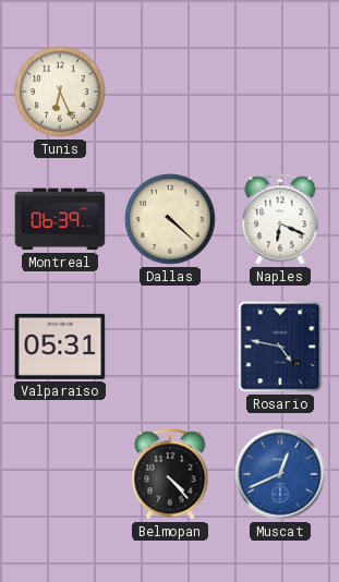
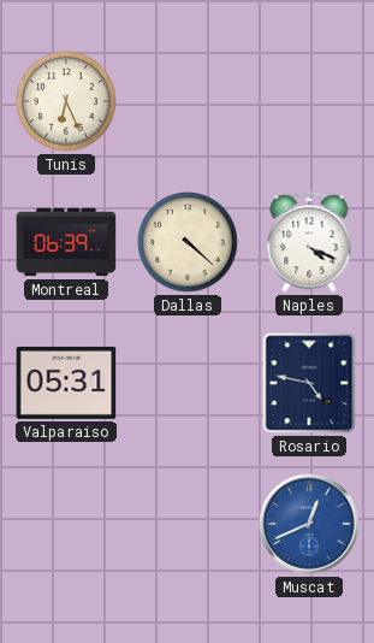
Naples: 6:19 -> 4:19 (309, 242)
Belmopan: 4:23 -> none (170, 474)
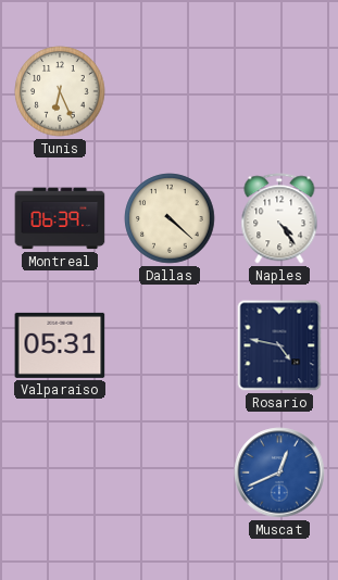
Naples: 4:19 -> 4:24 (279, 218)
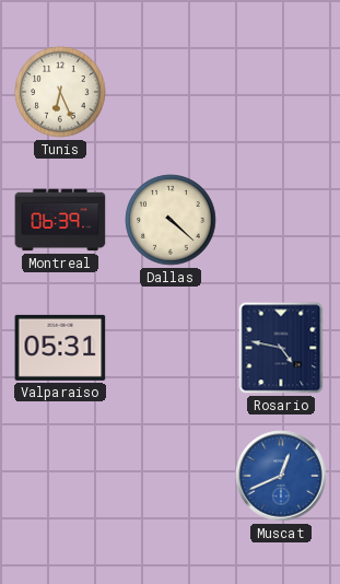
Naples: 4:24 -> none (279, 218)
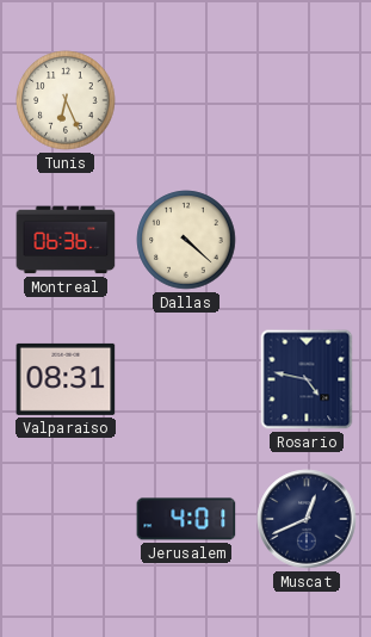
Montreal: 06:39 -> 06:36 (66, 240)
Valparaiso: 05:31 -> 08:31 (66, 379)
Jerusalem: none -> 4:01 (186, 519)
Muscat dial: blue -> navy (307, 519)
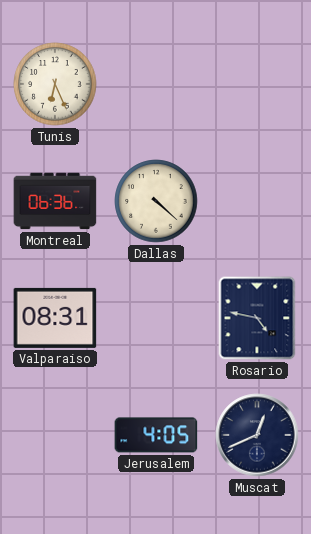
Jerusalem: 4:01 -> 4:05 (156, 435)
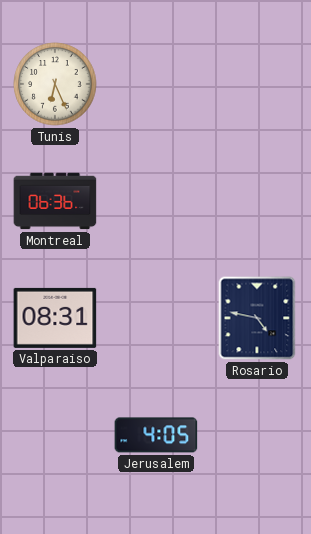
Dallas: 4:22 -> none (156, 201)
Muscat: 12:41 -> none (257, 435)
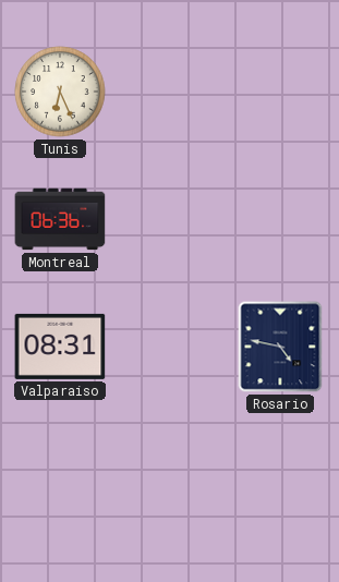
Jerusalem: 4:05 -> none (156, 435)
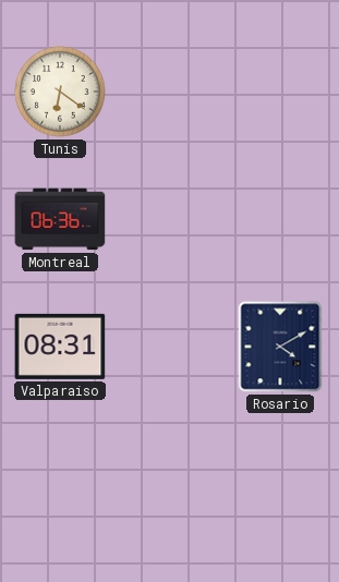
Tunis: 6:26 -> 6:21 (60, 92)
Rosario: 4:47 -> 4:10 (280, 347)
